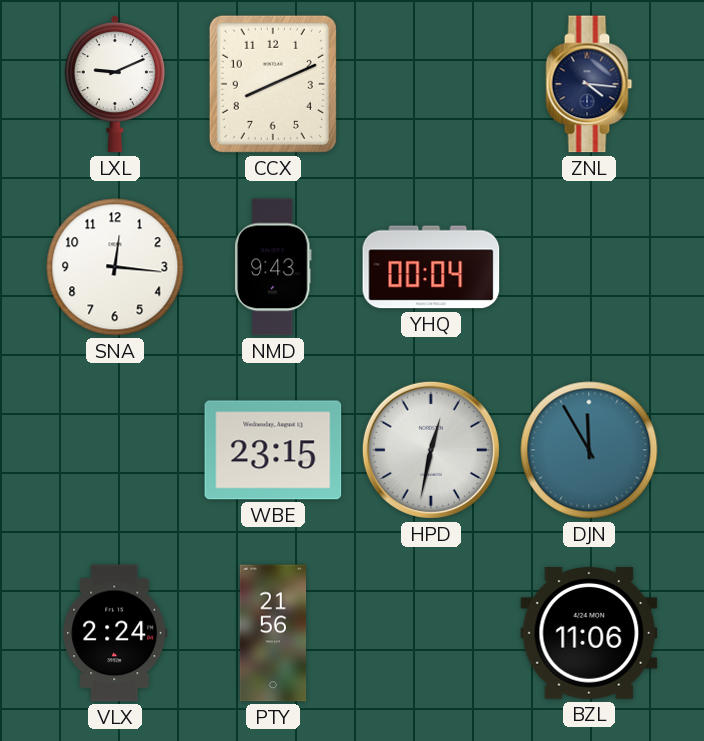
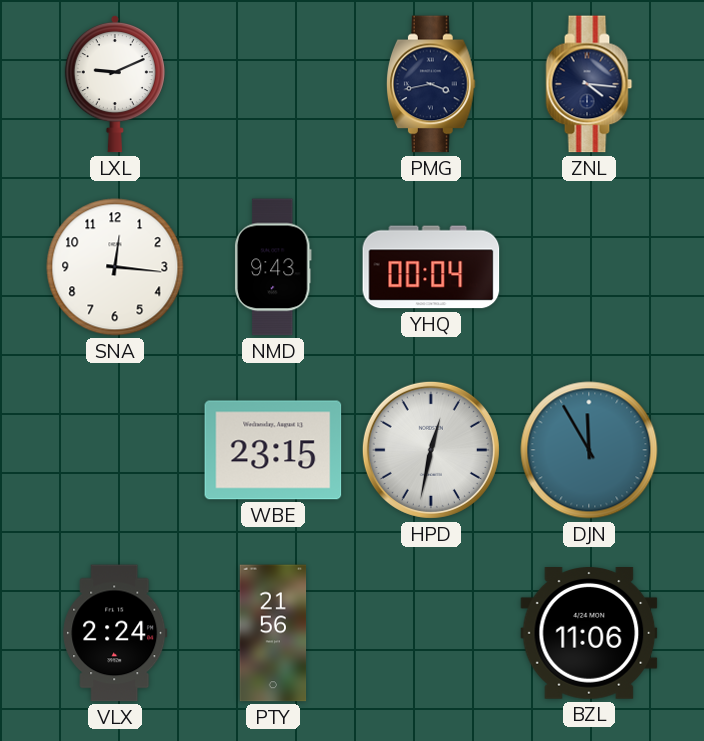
CCX: 8:11 -> none (273, 84)
PMG: none -> 3:43 (431, 84)
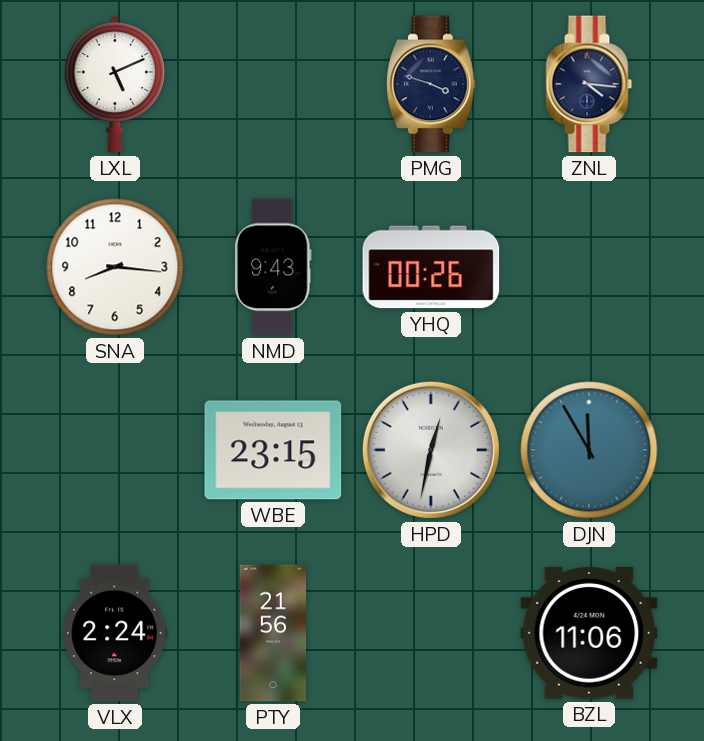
LXL: 9:11 -> 5:11 (115, 84)
PMG: 3:43 -> 3:48 (431, 84)
SNA: 12:16 -> 8:16 (115, 267)
YHQ: 00:04 -> 00:26 (431, 267)
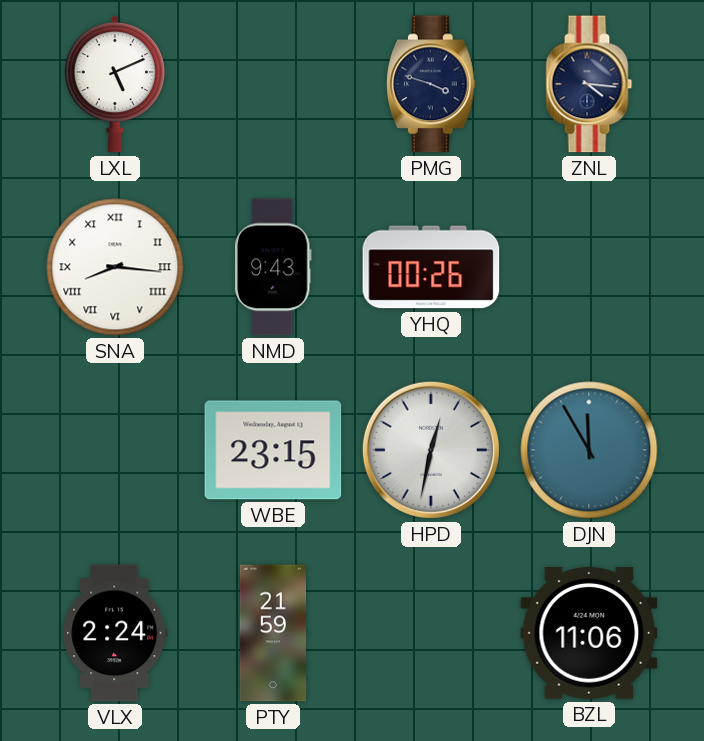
SNA numerals: Arabic -> Roman (115, 267)
PTY: 21:56 -> 21:59 (273, 633)
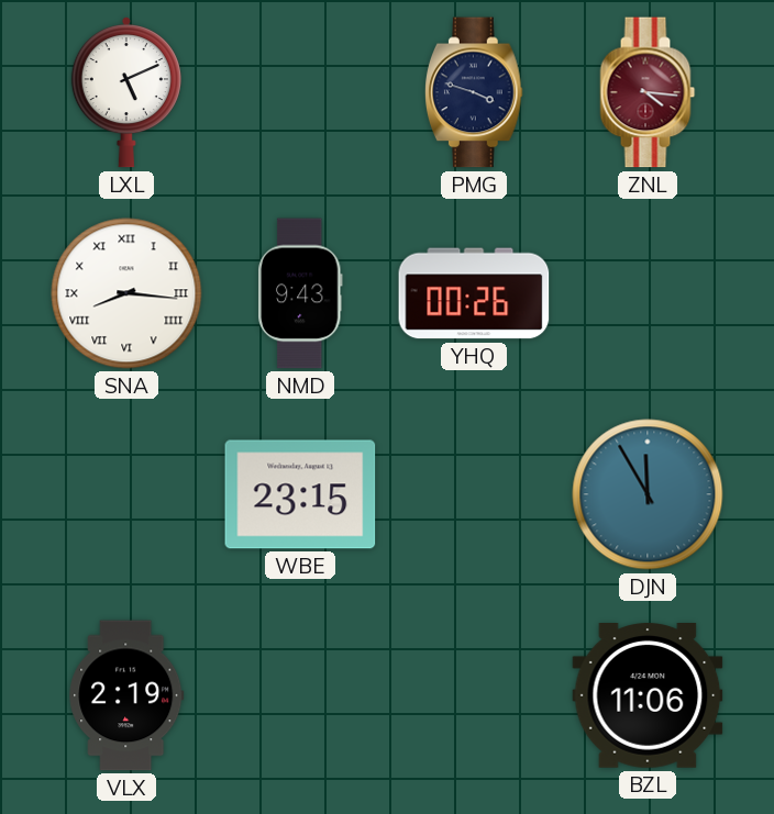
ZNL dial: navy -> burgundy (648, 92)
HPD: 12:32 -> none (431, 450)
VLX: 2:24 -> 2:19 (126, 695)
PTY: 21:59 -> none (273, 633)
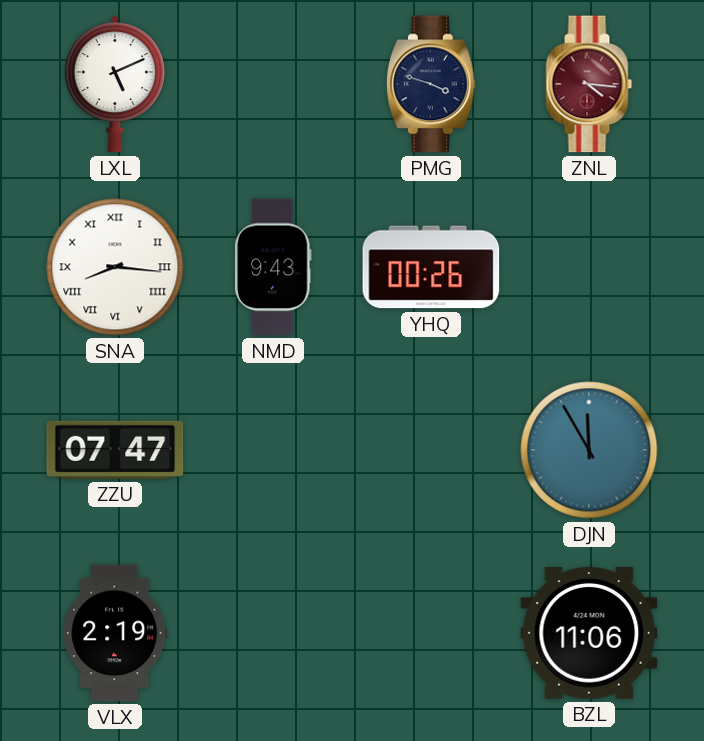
ZZU: none -> 07:47 (115, 450)
WBE: 23:15 -> none (300, 494)
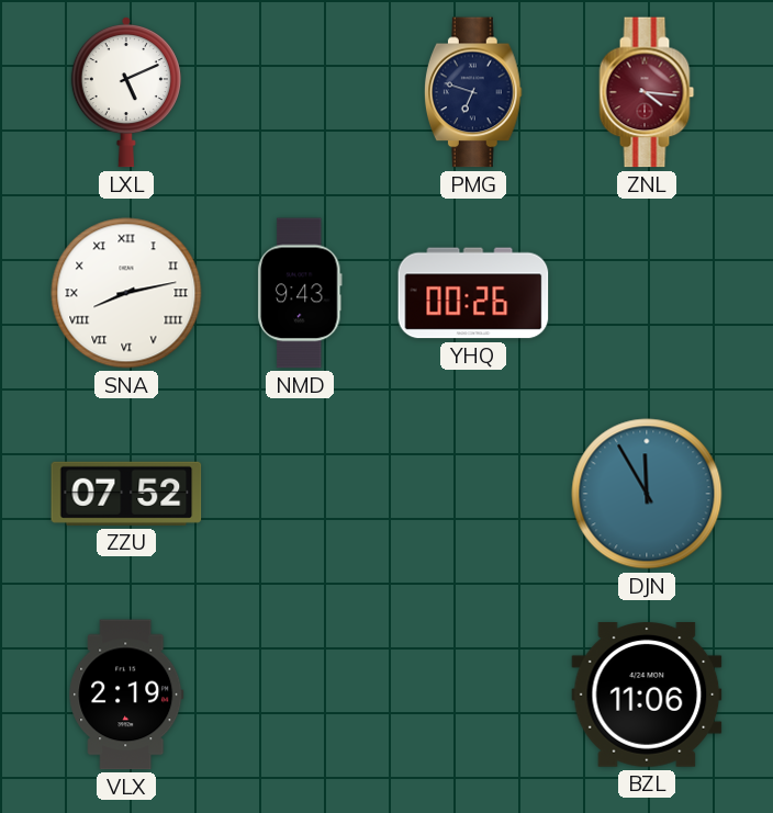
PMG: 3:48 -> 6:48 (473, 92)
SNA: 8:16 -> 8:13 (126, 293)
ZZU: 07:47 -> 07:52 (126, 494)
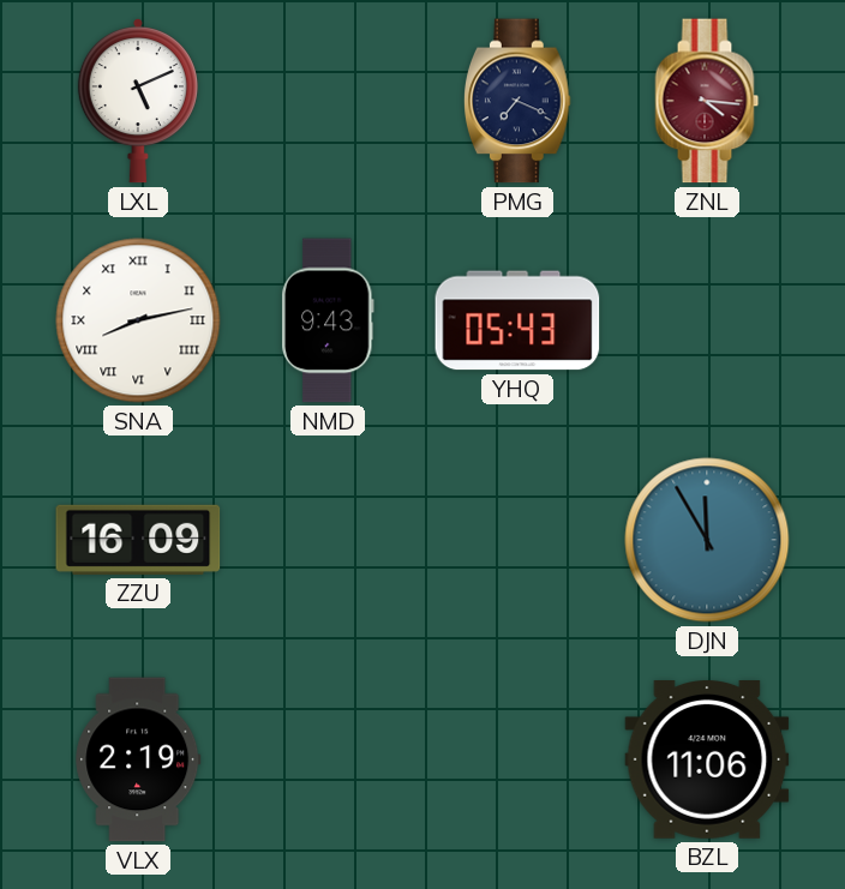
PMG: 6:48 -> 7:19 (517, 101)
YHQ: 00:26 -> 05:43 (517, 320)
ZZU: 07:52 -> 16:09 (138, 540)
